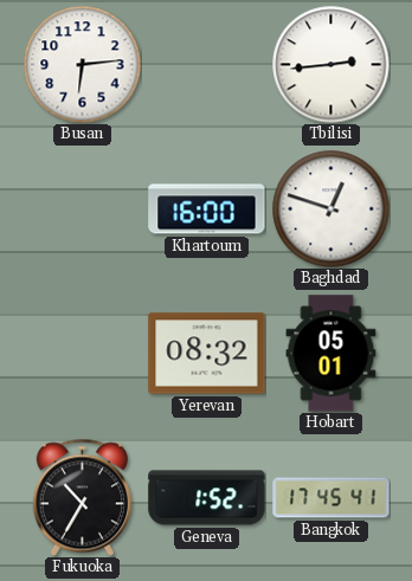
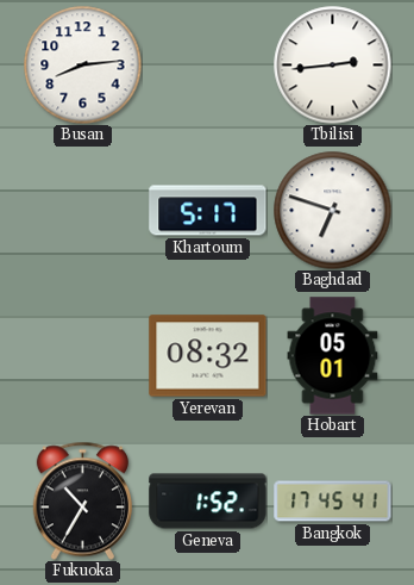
Busan: 6:14 -> 8:14 (83, 66)
Khartoum: 16:00 -> 5:17 (208, 211)
Baghdad: 12:48 -> 6:48 (333, 211)
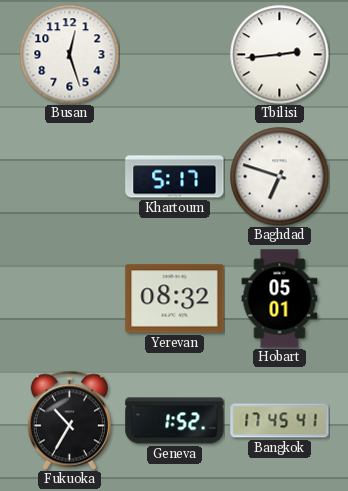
Busan: 8:14 -> 12:27 (70, 55)
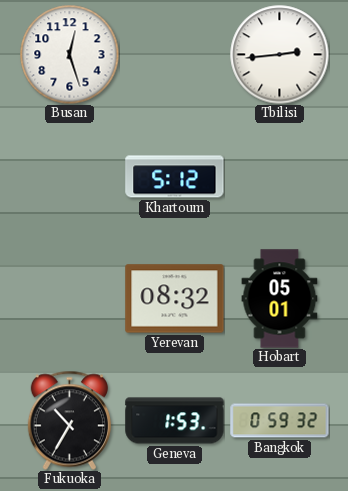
Khartoum: 5:17 -> 5:12 (175, 177)
Baghdad: 6:48 -> none (280, 177)
Geneva: 1:52 -> 1:53 (175, 421)
Bangkok: 17:45 -> 0:59 (280, 421)
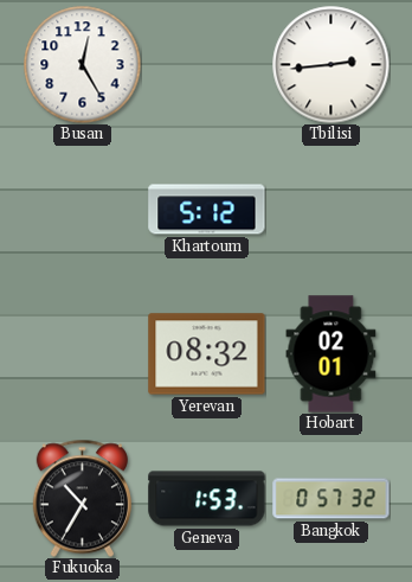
Busan: 12:27 -> 12:25 (83, 65)
Hobart: 05:01 -> 02:01 (331, 354)
Bangkok: 0:59 -> 0:57 (331, 499)
